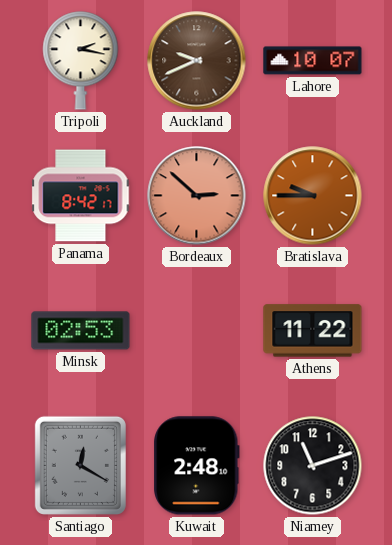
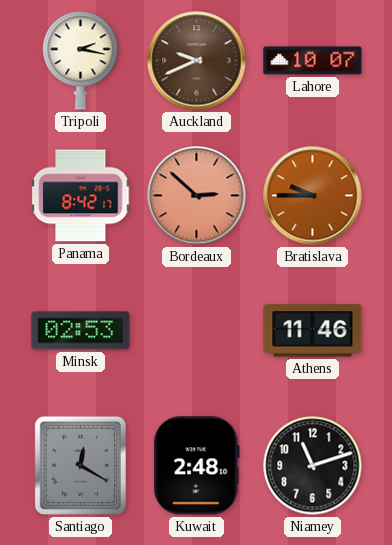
Athens: 11:22 -> 11:46 (313, 331)
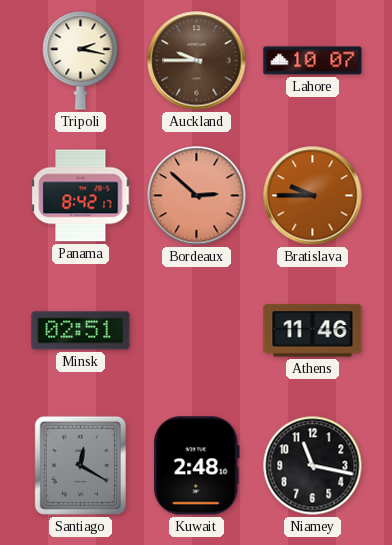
Auckland: 9:41 -> 9:45 (197, 61)
Minsk: 02:53 -> 02:51 (81, 331)
Niamey: 11:12 -> 11:17 (313, 466)
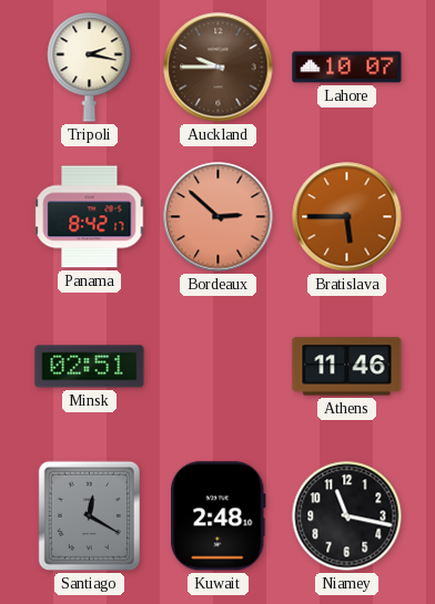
Bratislava: 9:45 -> 5:45 (347, 217)
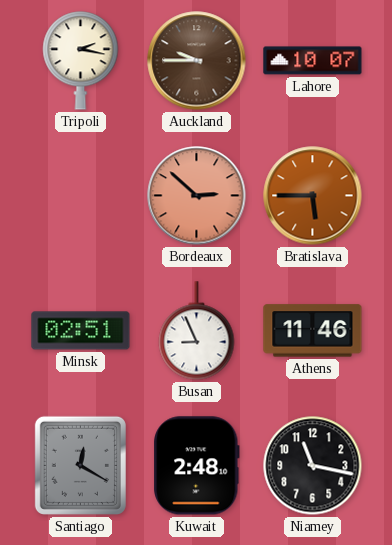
Panama: 8:42 -> none (90, 217)
Busan: none -> 8:56 (197, 331)
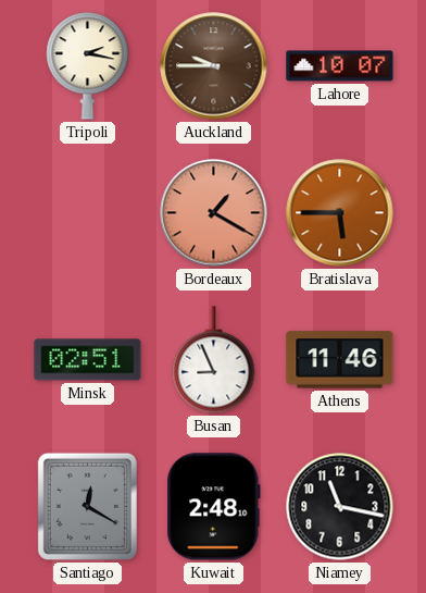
Bordeaux: 2:52 -> 1:20 (214, 213)
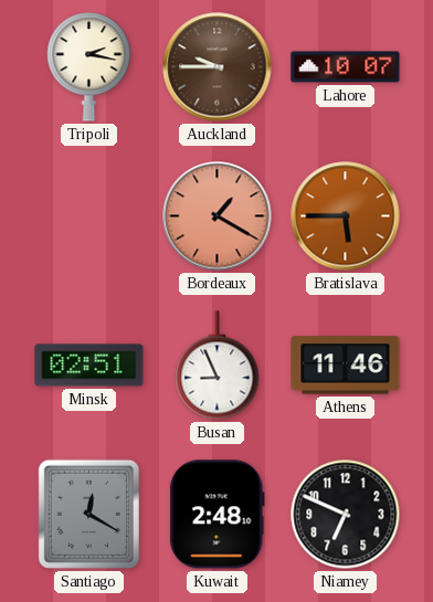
Niamey: 11:17 -> 6:49 (346, 515)
